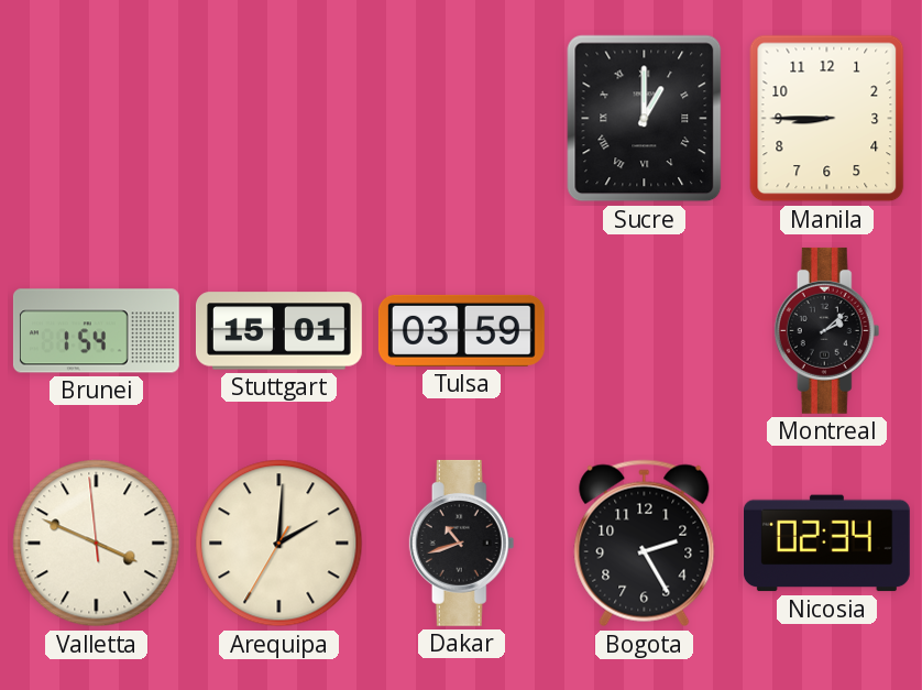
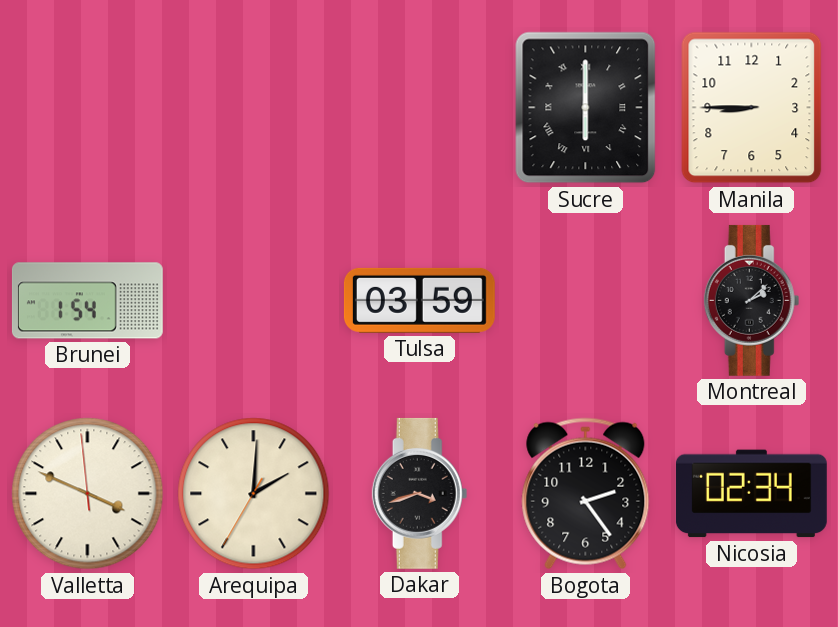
Sucre: 1:00 -> 6:00 (586, 108)
Stuttgart: 15:01 -> none (278, 331)
Dakar: 10:42 -> 3:42 (420, 493)
Bogota: 2:25 -> 2:24 (586, 494)
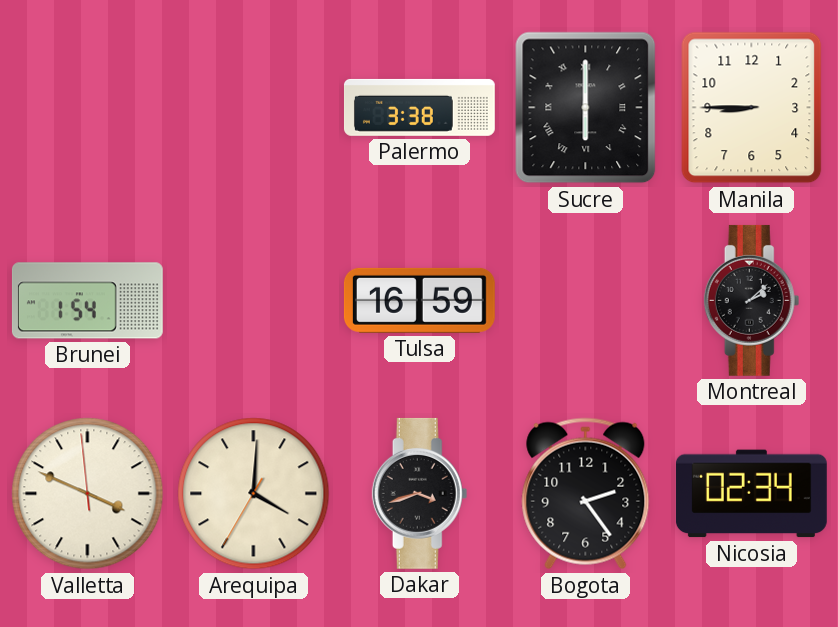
Palermo: none -> 3:38 (419, 107)
Tulsa: 03:59 -> 16:59 (419, 300)
Arequipa: 2:00 -> 4:00 (254, 494)
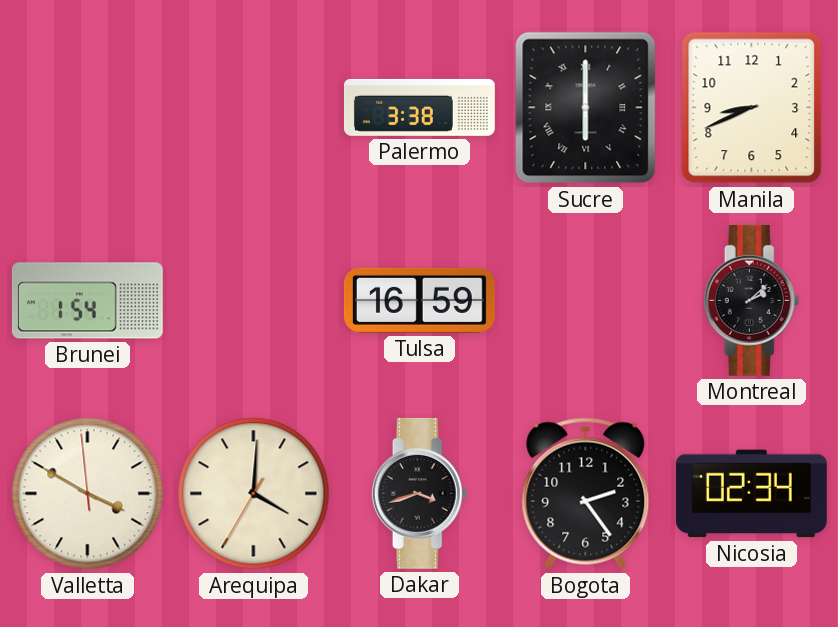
Manila: 8:45 -> 8:41 (752, 108)
Valletta: 3:48 -> 3:49 (88, 494)
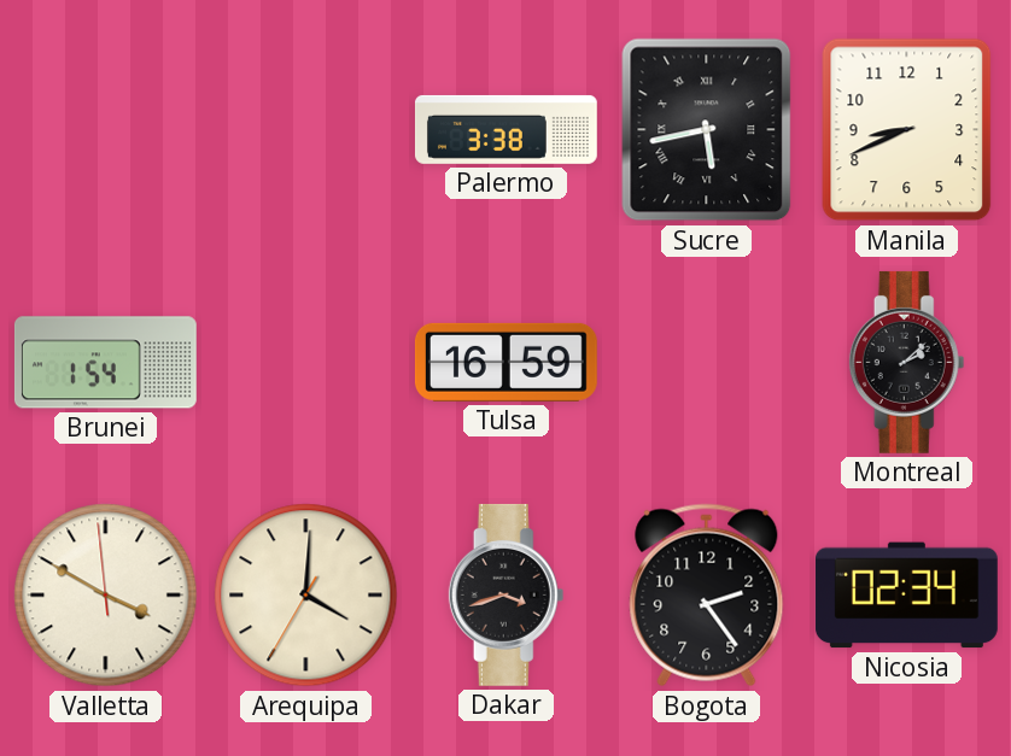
Sucre: 6:00 -> 5:43 (707, 130)
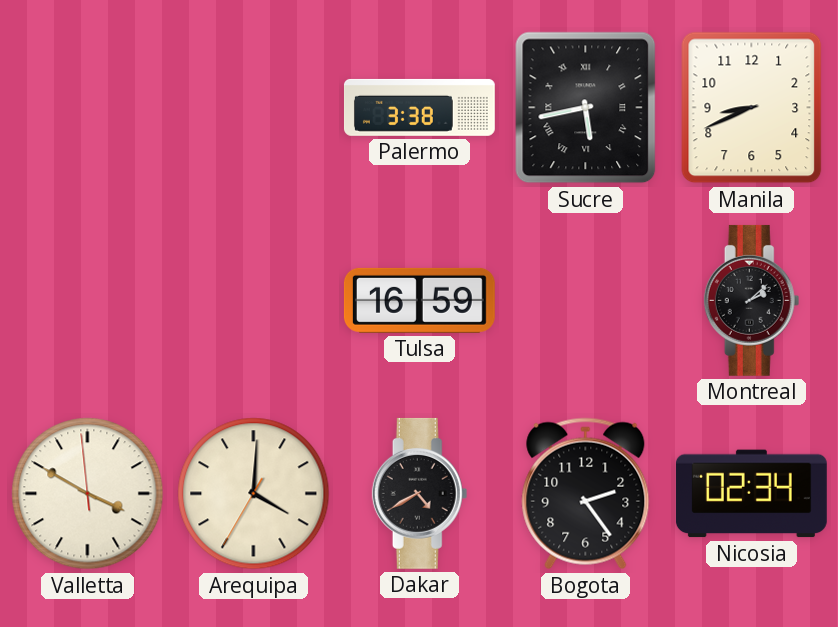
Brunei: 1:54 -> none (105, 363)
Dakar: 3:42 -> 4:40 (420, 493)
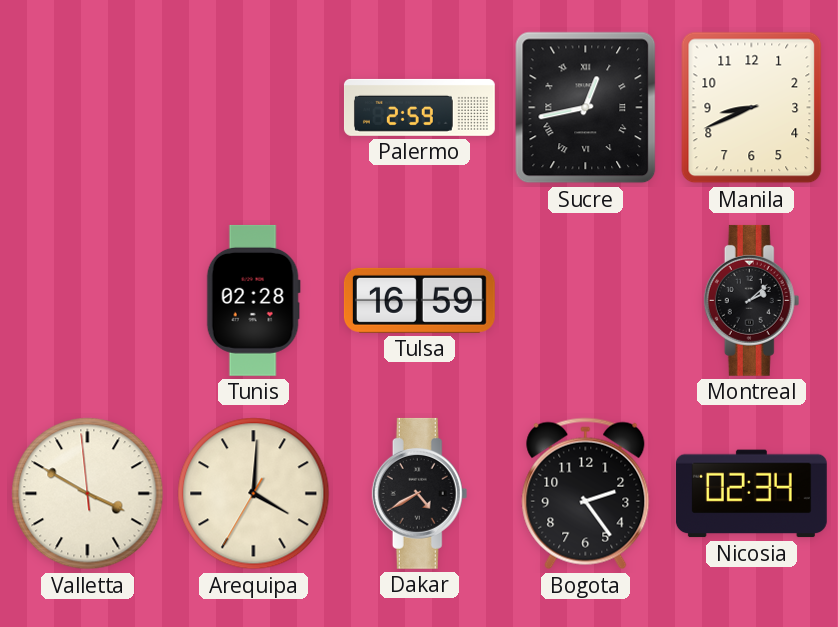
Palermo: 3:38 -> 2:59 (419, 107)
Sucre: 5:43 -> 12:43 (586, 108)
Tunis: none -> 02:28 (253, 300)
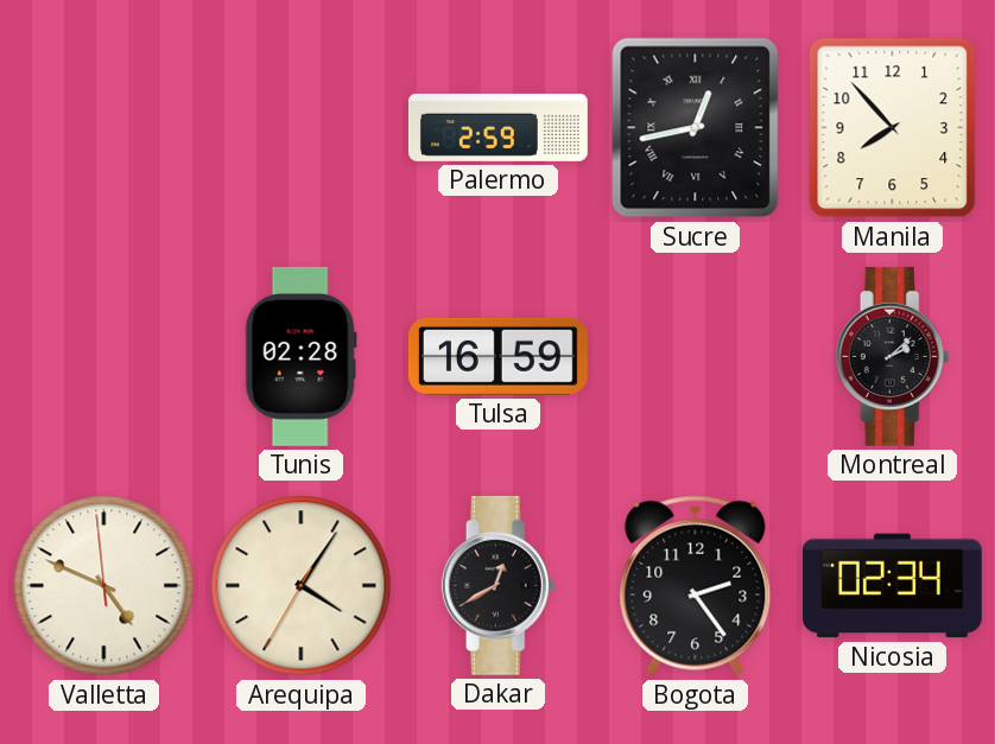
Manila: 8:41 -> 7:53 (893, 128)
Valletta: 3:49 -> 4:48 (104, 586)
Arequipa: 4:00 -> 4:05 (302, 586)
Dakar: 4:40 -> 12:40 (499, 585)
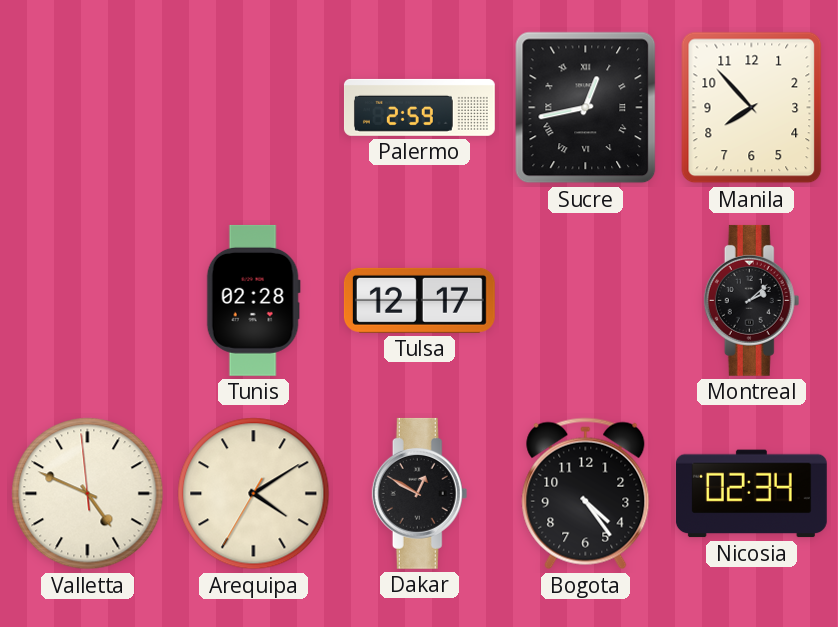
Tulsa: 16:59 -> 12:17 (419, 300)
Arequipa: 4:05 -> 4:09 (254, 494)
Dakar: 12:40 -> 12:50 (420, 493)
Bogota: 2:24 -> 4:24 (586, 494)
